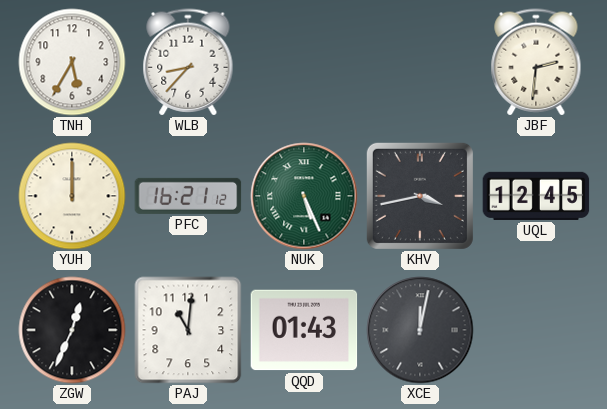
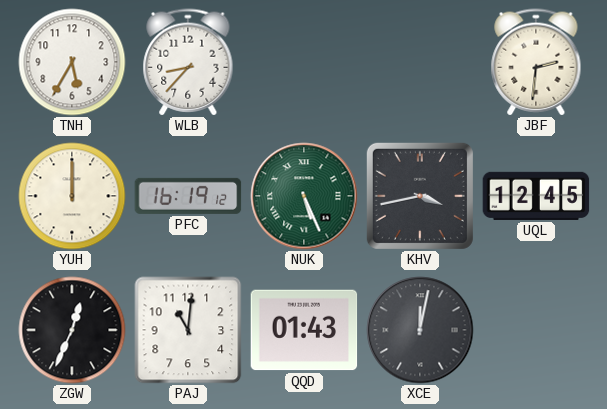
PFC: 16:21 -> 16:19 (188, 196)
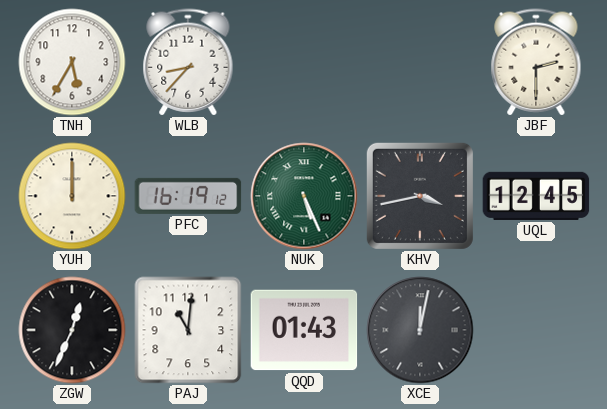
JBF: 2:31 -> 2:30 (536, 62)
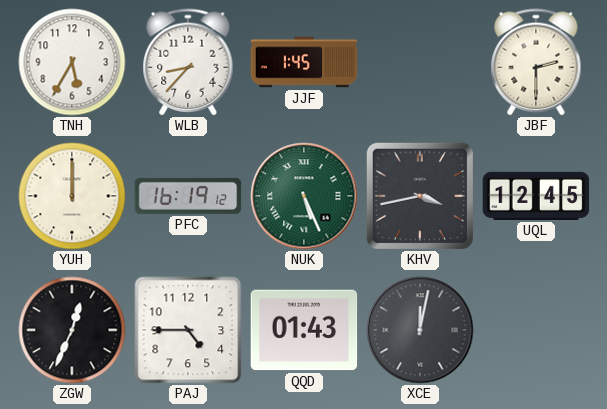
JJF: none -> 1:45 (304, 62)
PAJ: 11:01 -> 4:45 (188, 330)
